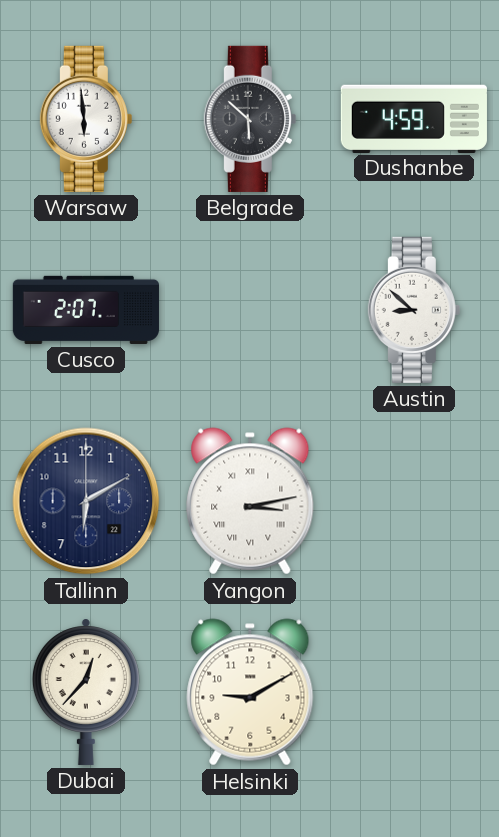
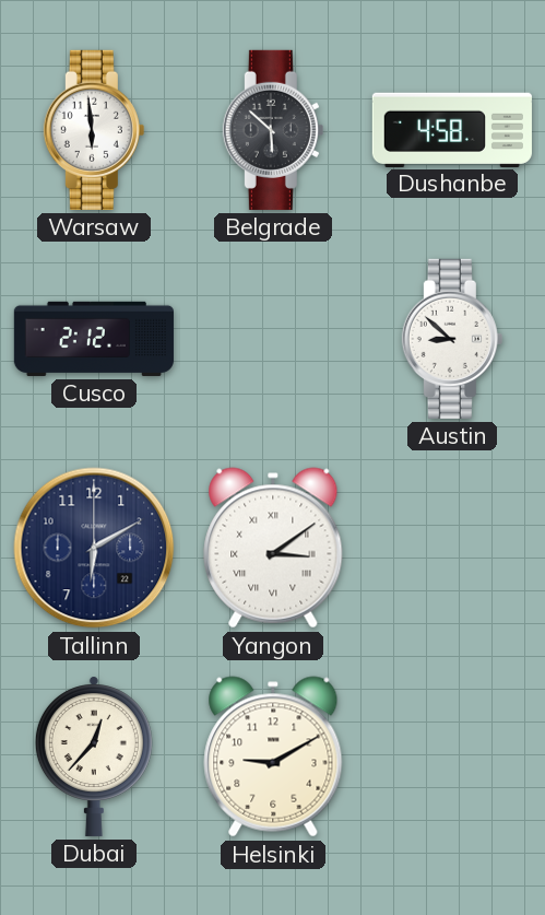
Dushanbe: 4:59 -> 4:58 (452, 129)
Cusco: 2:07 -> 2:12 (93, 339)
Yangon: 3:13 -> 3:09 (273, 548)
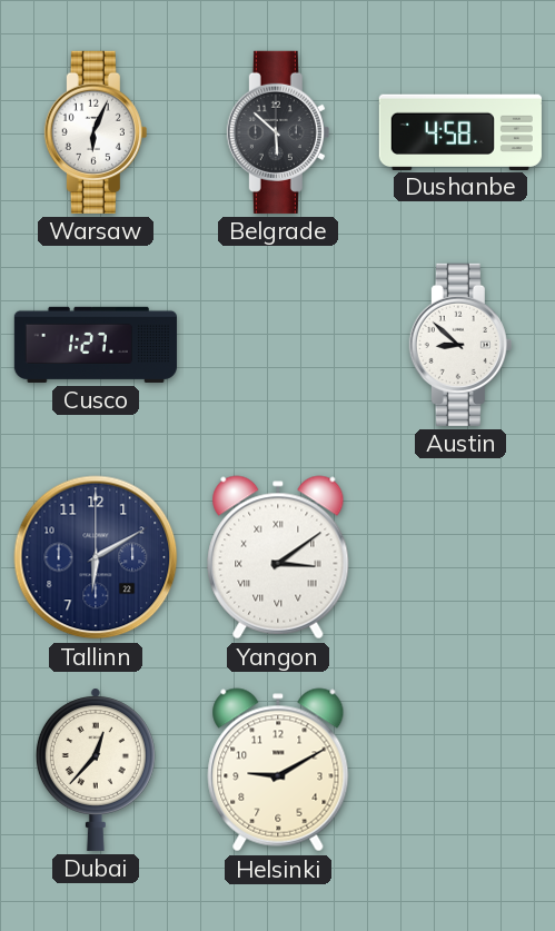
Warsaw: 5:59 -> 6:04 (96, 132)
Cusco: 2:12 -> 1:27 (95, 345)
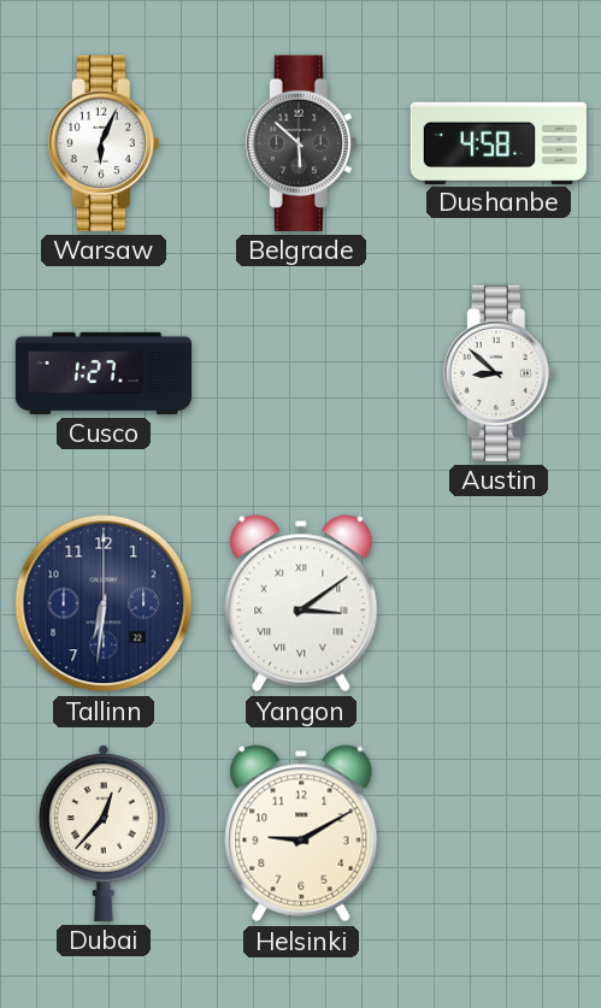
Tallinn: 6:10 -> 6:31 (104, 603)
